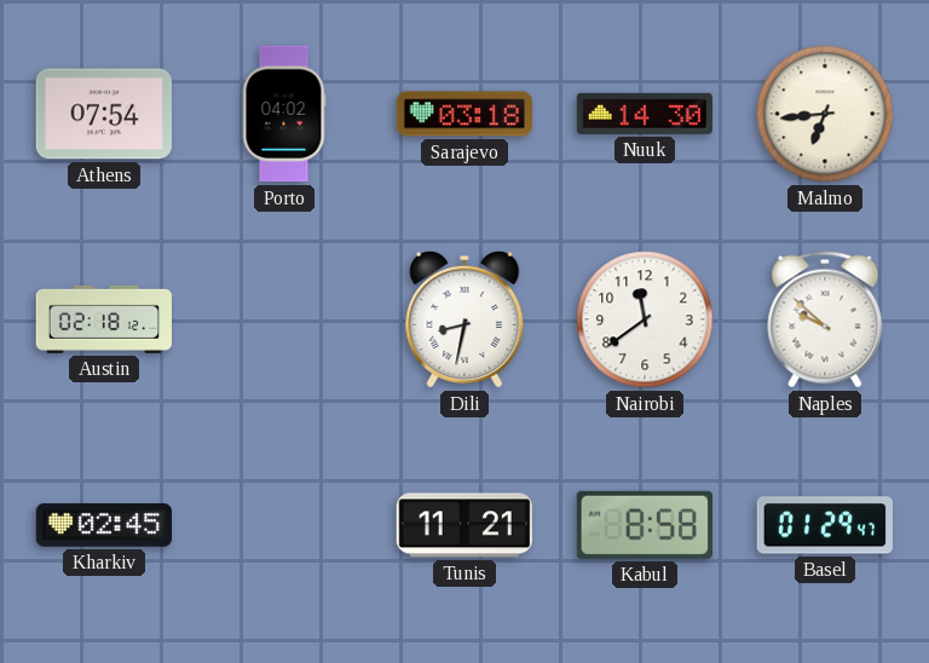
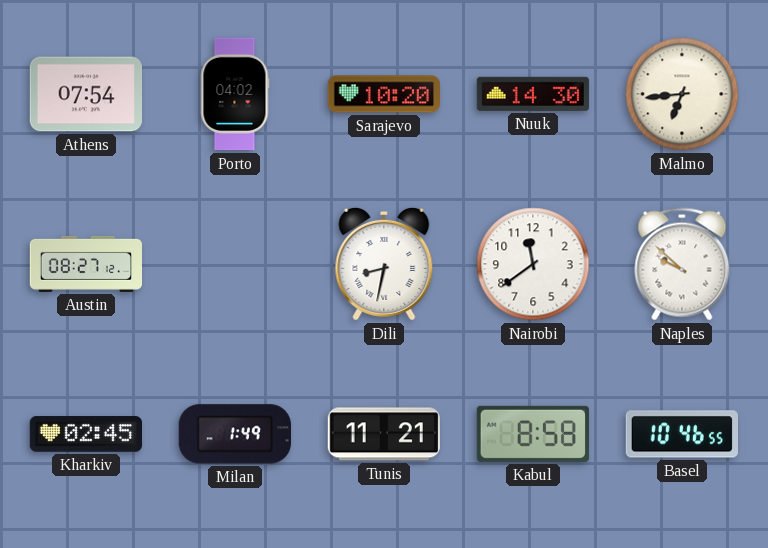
Sarajevo: 03:18 -> 10:20 (383, 94)
Austin: 02:18 -> 08:27 (85, 264)
Milan: none -> 1:49 (235, 434)
Basel: 01:29 -> 10:46 (682, 434)
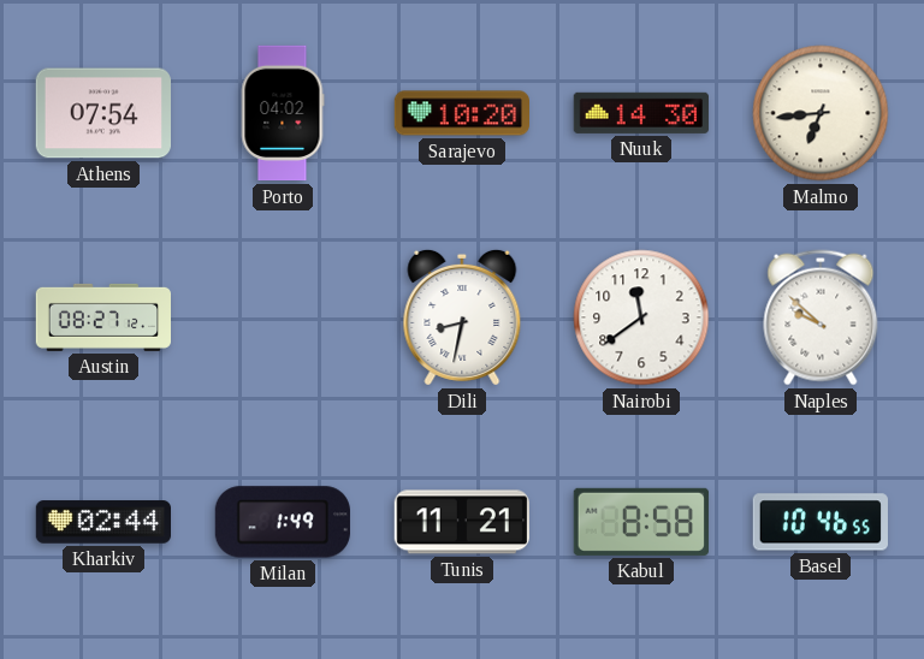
Kharkiv: 02:45 -> 02:44 (102, 522)
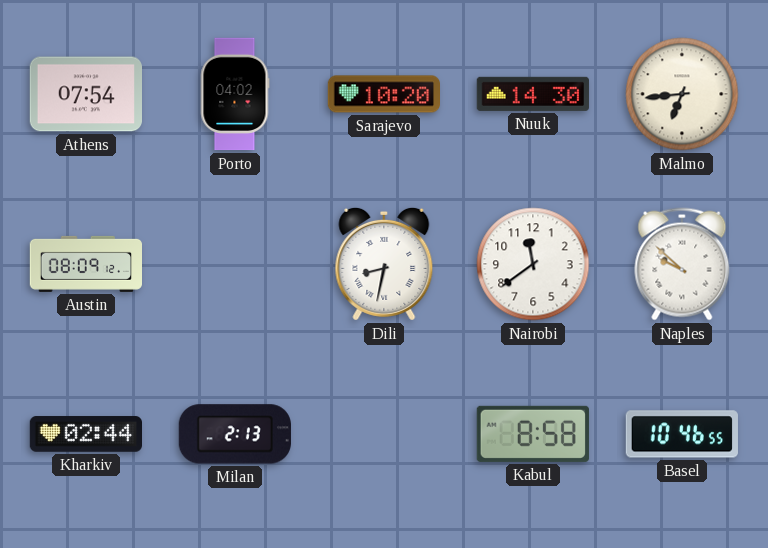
Austin: 08:27 -> 08:09 (85, 264)
Milan: 1:49 -> 2:13 (235, 434)
Tunis: 11:21 -> none (462, 522)
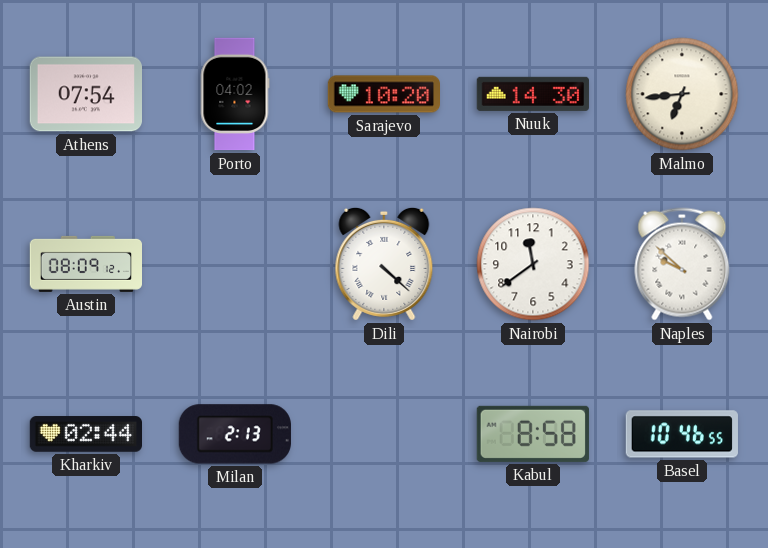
Dili: 8:32 -> 4:22 (384, 264)
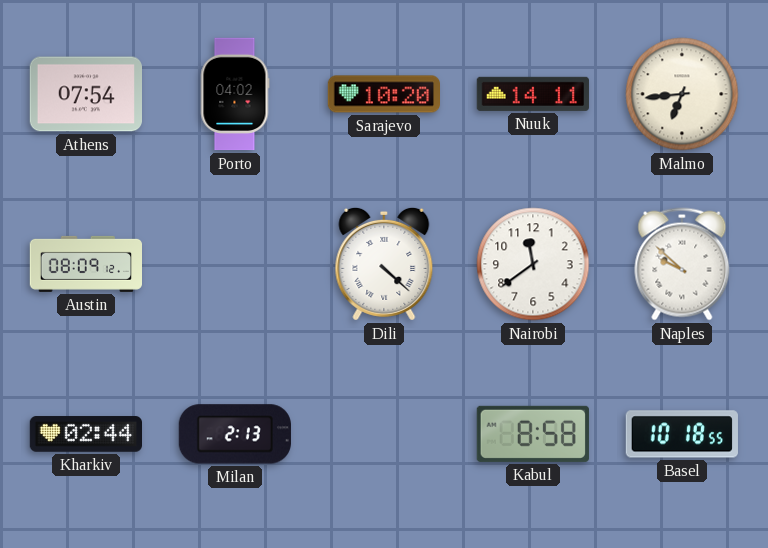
Nuuk: 14:30 -> 14:11 (533, 94)
Basel: 10:46 -> 10:18 (682, 434)
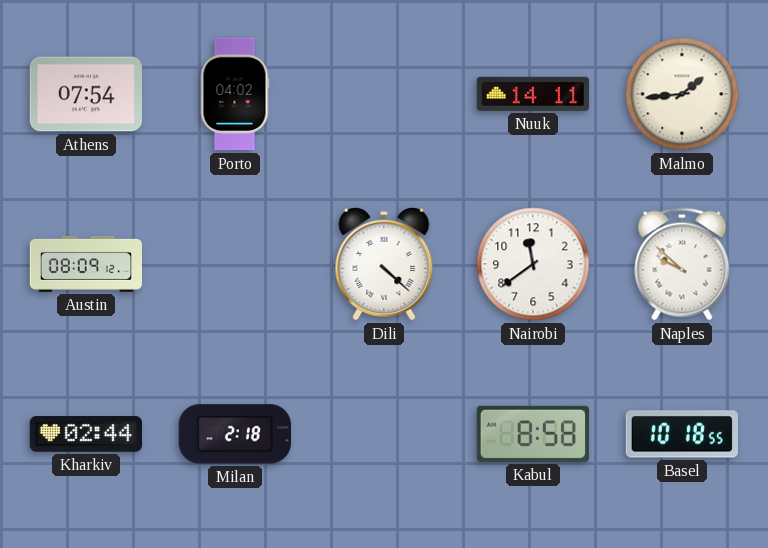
Sarajevo: 10:20 -> none (383, 94)
Malmo: 6:44 -> 1:44 (682, 94)
Milan: 2:13 -> 2:18 (235, 434)
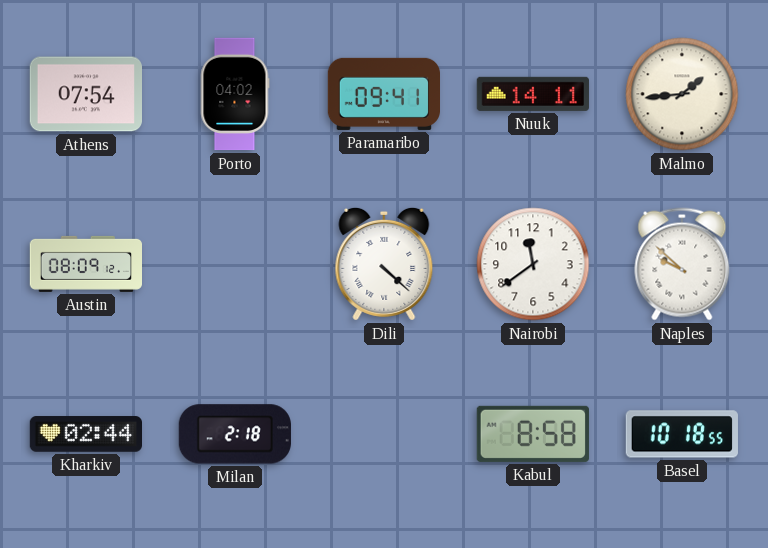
Paramaribo: none -> 09:41 (383, 94)
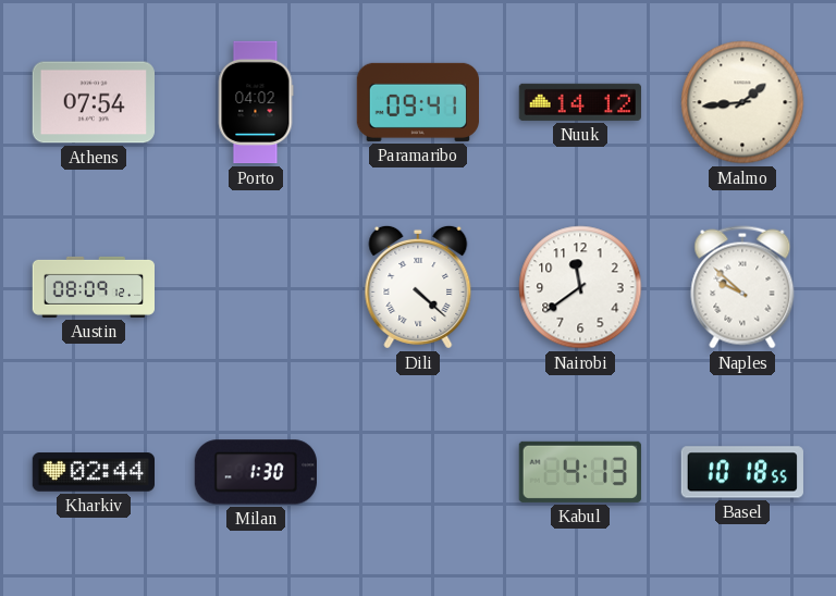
Nuuk: 14:11 -> 14:12 (580, 102)
Milan: 2:18 -> 1:30 (256, 472)
Kabul: 8:58 -> 4:13 (580, 472)
